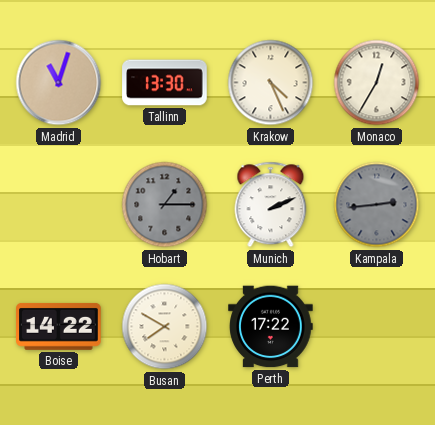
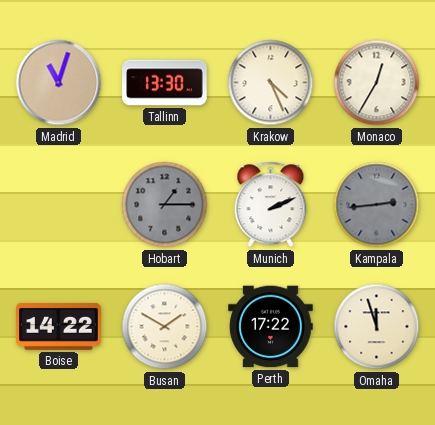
Busan: 7:50 -> 1:50 (165, 327)
Omaha: none -> 11:57 (377, 327)
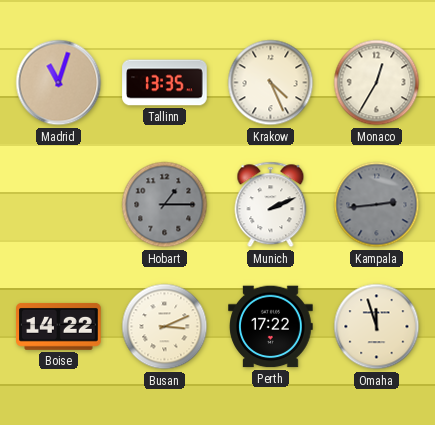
Tallinn: 13:30 -> 13:35 (165, 83)
Busan: 1:50 -> 3:11 (165, 327)
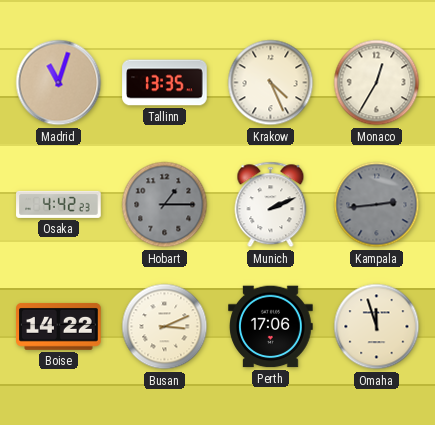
Osaka: none -> 4:42 (59, 204)
Perth: 17:22 -> 17:06 (271, 327)
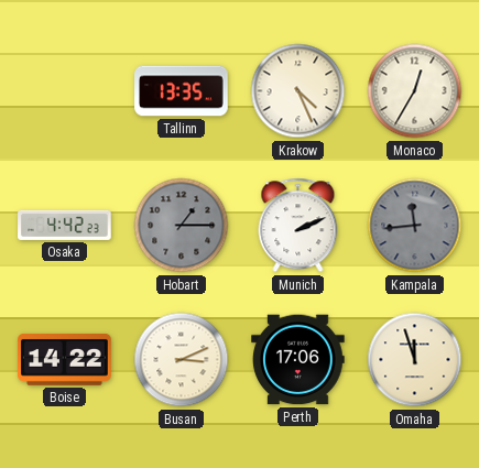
Madrid: 11:03 -> none (59, 83)
Kampala: 2:44 -> 11:44 (415, 226)
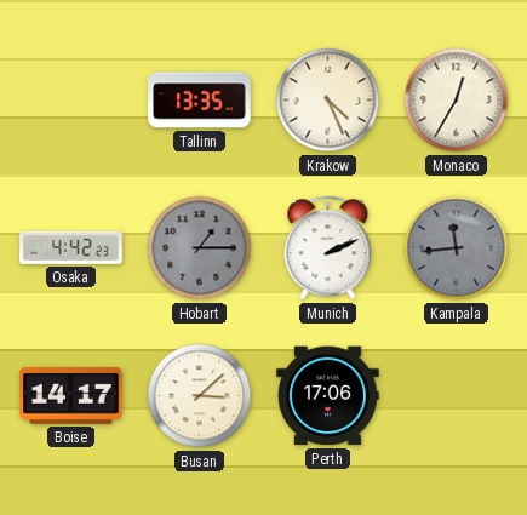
Boise: 14:22 -> 14:17 (71, 395)
Busan: 3:11 -> 3:08 (200, 396)
Omaha: 11:57 -> none (415, 360)
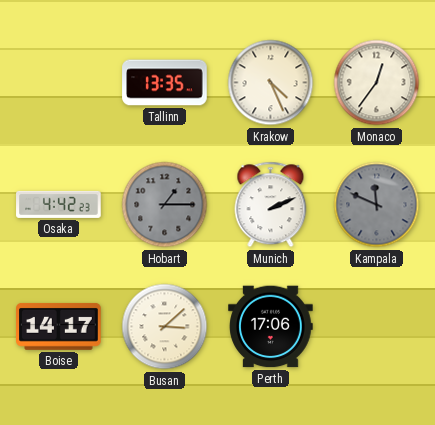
Monaco: 12:35 -> 12:36 (377, 83)
Kampala: 11:44 -> 11:49 (377, 205)
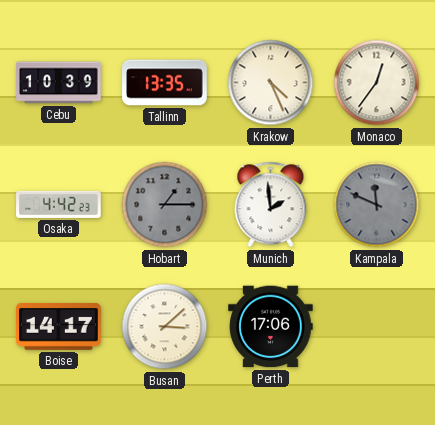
Cebu: none -> 10:39 (59, 83)
Munich: 2:11 -> 1:59 (271, 205)
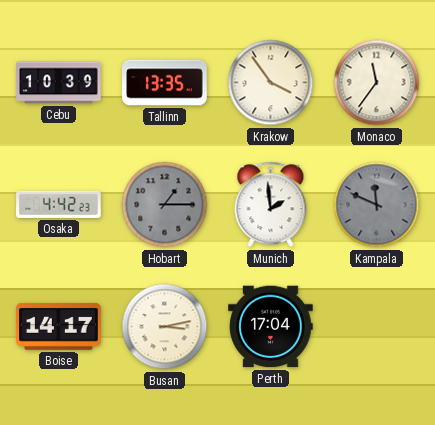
Krakow: 4:26 -> 3:54 (271, 83)
Monaco: 12:36 -> 11:36 (377, 83)
Busan: 3:08 -> 3:13 (165, 327)
Perth: 17:06 -> 17:04 (271, 327)
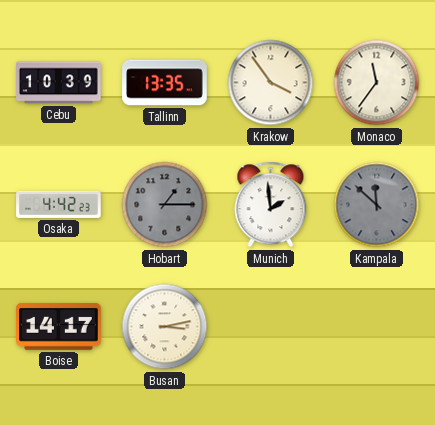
Kampala: 11:49 -> 11:52 (377, 205)
Perth: 17:04 -> none (271, 327)
